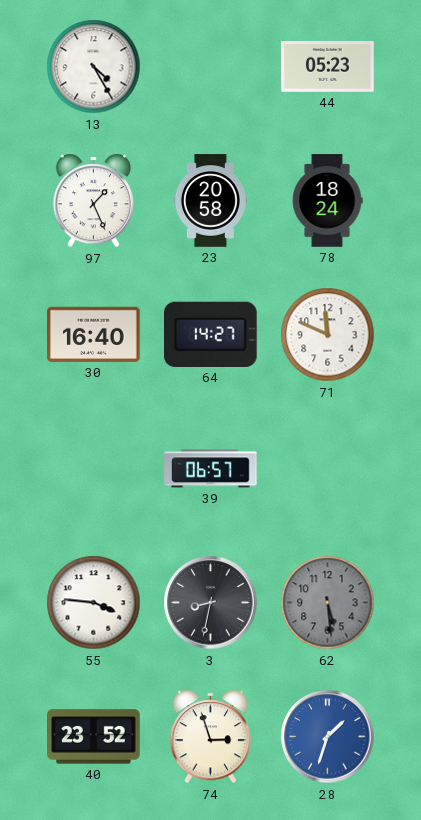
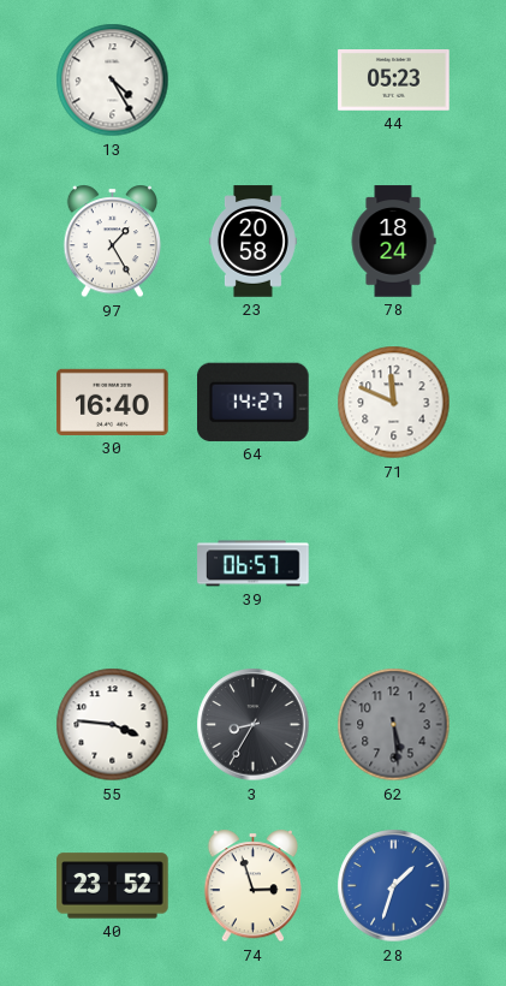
97: 1:26 -> 1:25 (112, 242)
3: 8:32 -> 8:35 (254, 725)
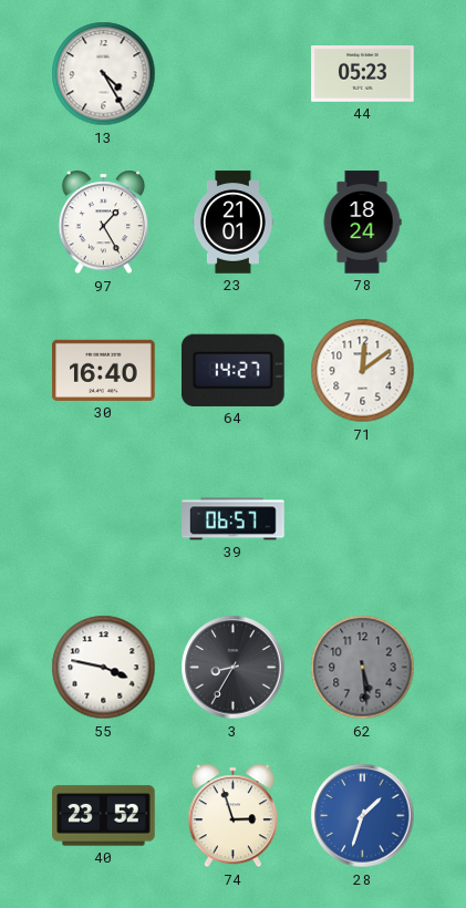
23: 20:58 -> 21:01 (232, 223)
71: 11:49 -> 12:09 (363, 371)
55: 3:46 -> 3:47 (104, 668)
